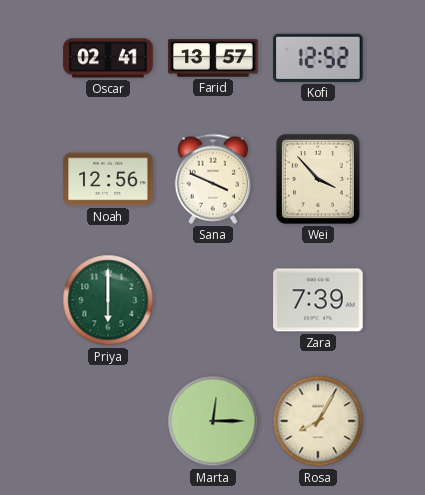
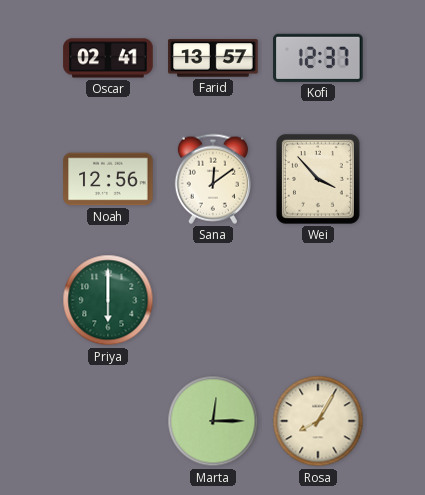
Kofi: 12:52 -> 12:37 (318, 58)
Sana: 3:49 -> 12:09 (213, 179)
Zara: 7:39 -> none (318, 300)
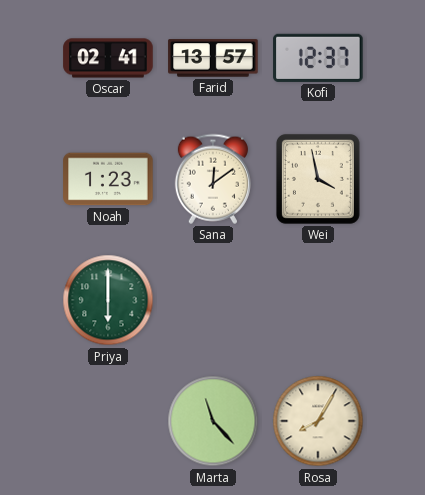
Noah: 12:56 -> 1:23 (108, 179)
Wei: 3:53 -> 3:58 (318, 179)
Marta: 12:15 -> 11:23 (213, 421)
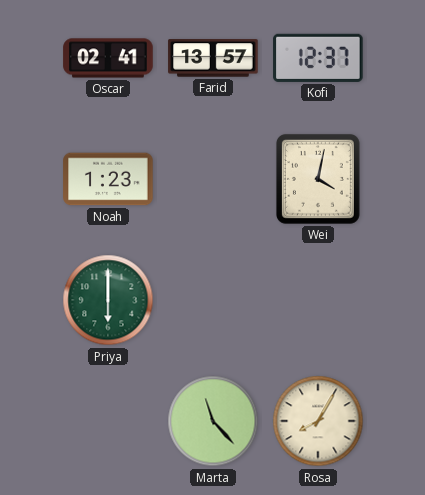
Sana: 12:09 -> none (213, 179)
Wei: 3:58 -> 4:02 (318, 179)
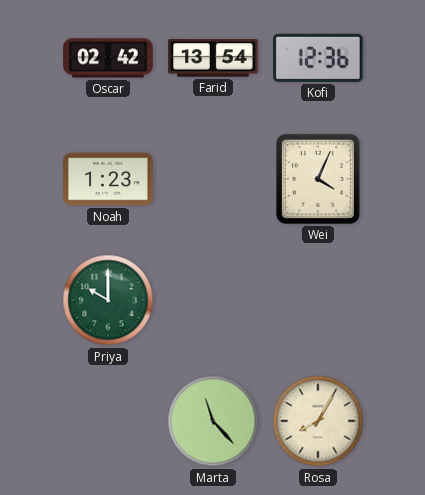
Oscar: 02:41 -> 02:42 (108, 58)
Farid: 13:57 -> 13:54 (213, 58)
Kofi: 12:37 -> 12:36 (318, 58)
Wei: 4:02 -> 4:04 (318, 179)
Priya: 6:00 -> 10:00 (108, 300)
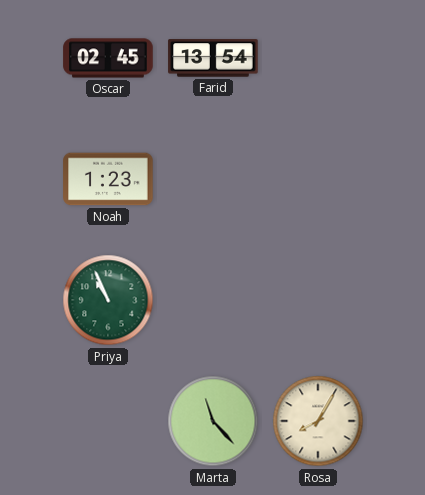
Oscar: 02:42 -> 02:45 (108, 58)
Kofi: 12:36 -> none (318, 58)
Wei: 4:04 -> none (318, 179)
Priya: 10:00 -> 10:56 (108, 300)
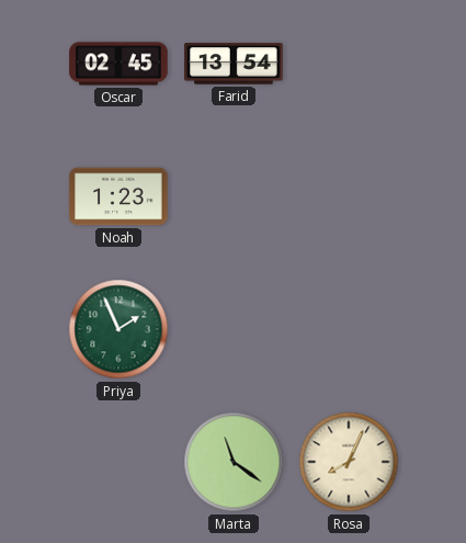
Priya: 10:56 -> 1:56 (118, 329)
Marta: 11:23 -> 11:21 (234, 462)
Rosa: 8:05 -> 8:04 (349, 462)
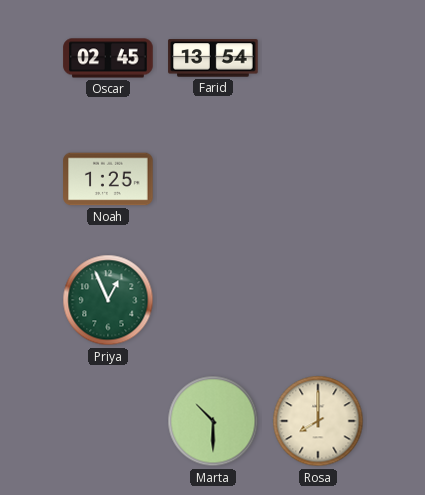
Noah: 1:23 -> 1:25 (108, 179)
Priya: 1:56 -> 12:56 (108, 300)
Marta: 11:21 -> 10:30 (213, 421)
Rosa: 8:04 -> 8:00 (318, 421)
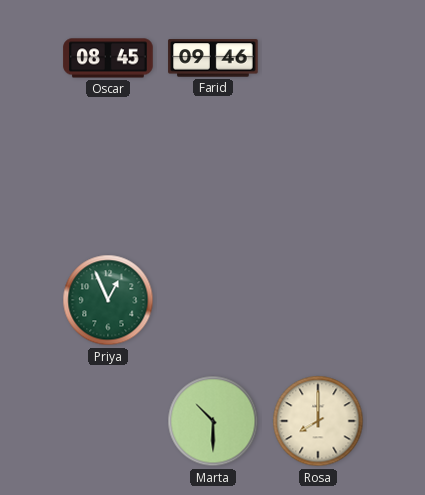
Oscar: 02:45 -> 08:45 (108, 58)
Farid: 13:54 -> 09:46 (213, 58)
Noah: 1:25 -> none (108, 179)
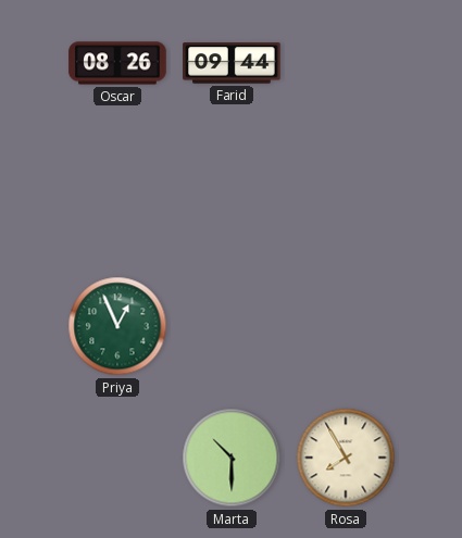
Oscar: 08:45 -> 08:26 (117, 63)
Farid: 09:46 -> 09:44 (232, 63)
Rosa: 8:00 -> 7:55 (346, 458)
